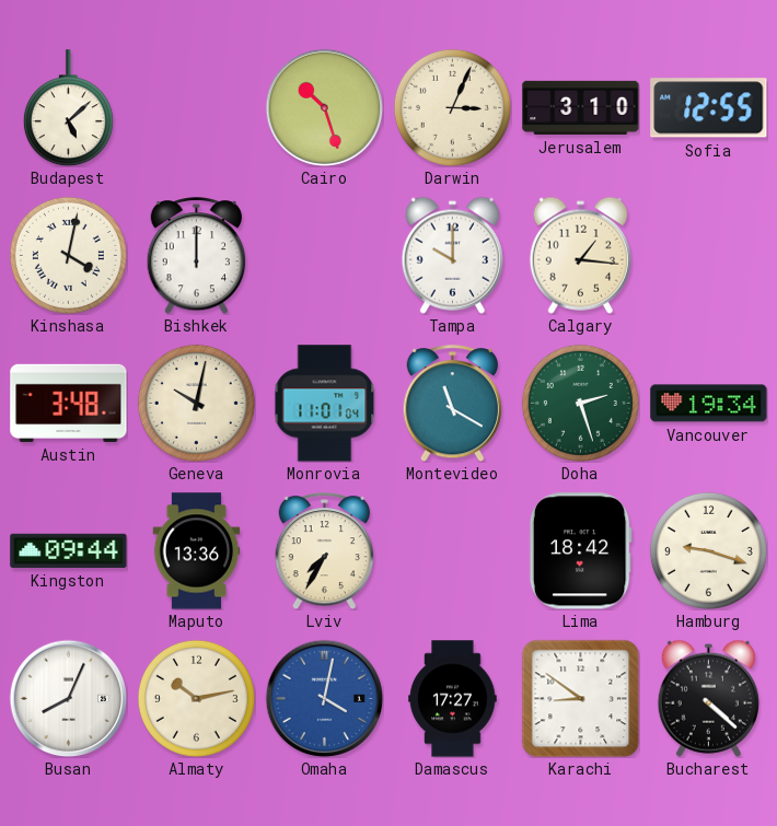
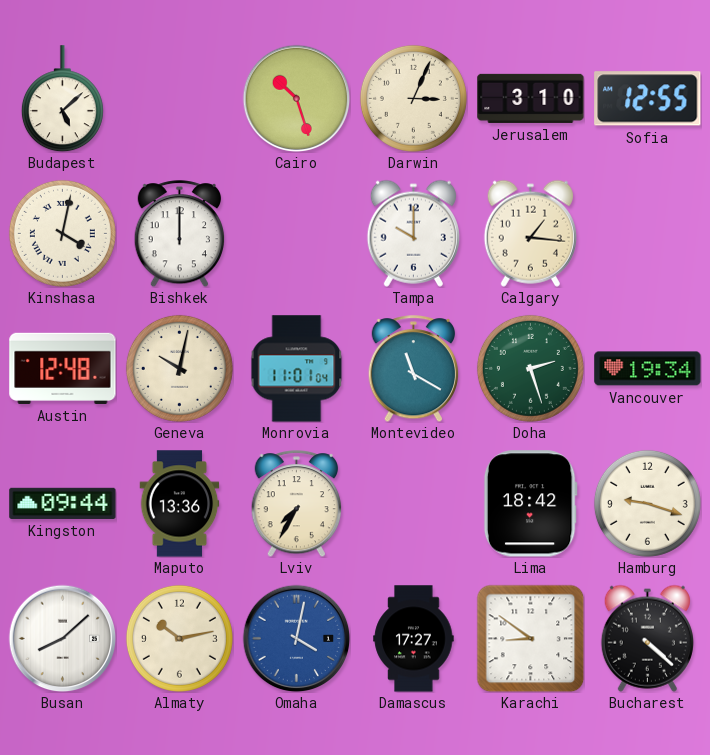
Austin: 3:48 -> 12:48 (63, 368)
Busan: 8:04 -> 8:08 (62, 638)
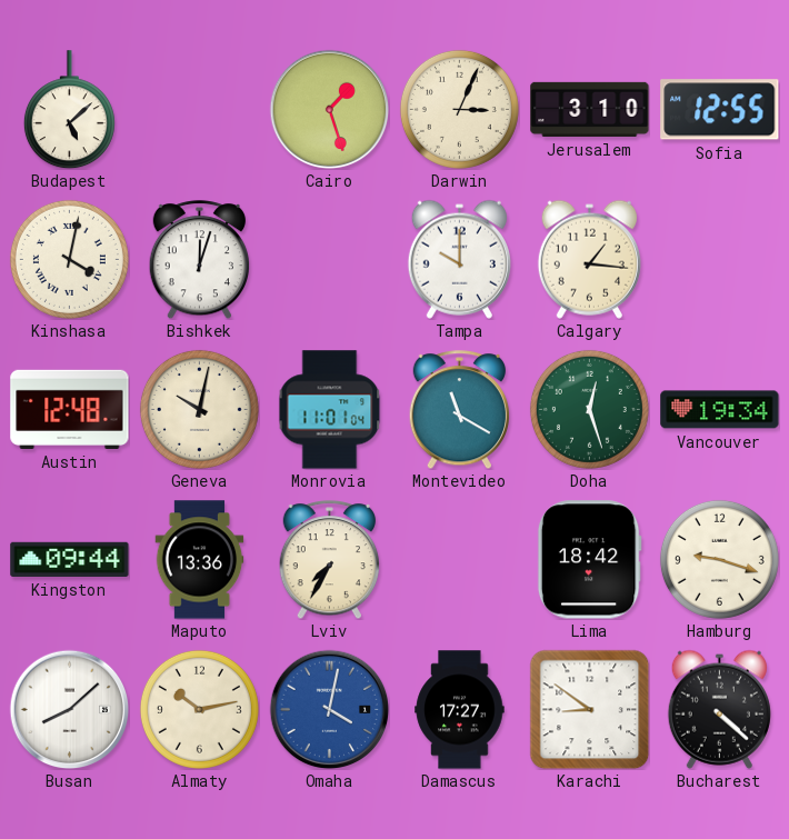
Cairo: 10:27 -> 1:27 (329, 109)
Bishkek: 12:00 -> 12:03 (199, 260)
Doha: 2:27 -> 12:27 (589, 409)
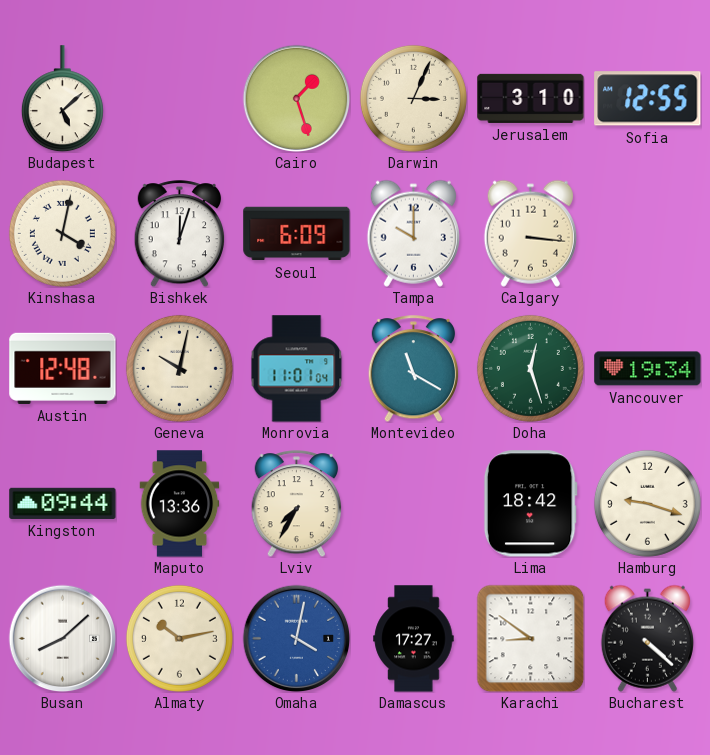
Seoul: none -> 6:09 (297, 234)
Calgary: 1:16 -> 3:16 (530, 233)
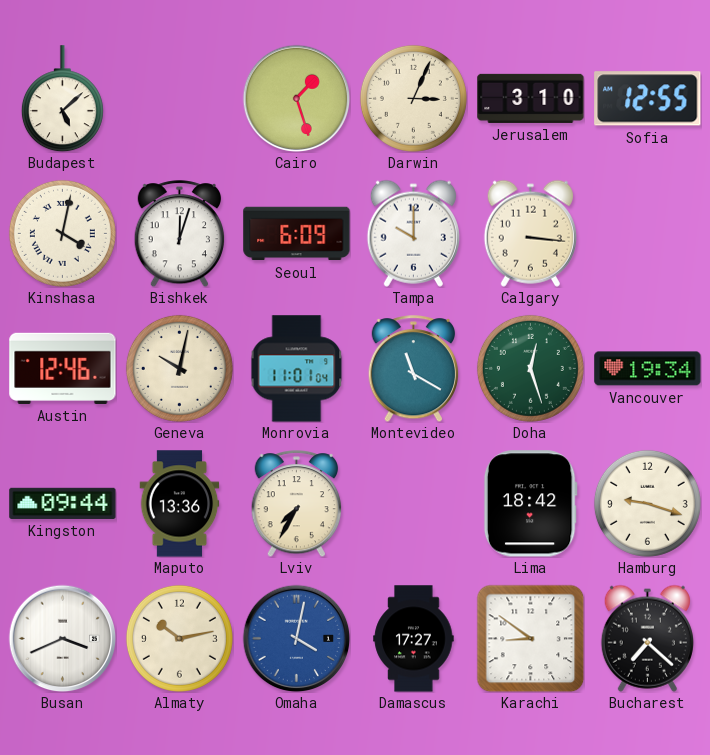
Austin: 12:48 -> 12:46 (63, 368)
Busan: 8:08 -> 3:41 (62, 638)
Bucharest: 4:22 -> 7:22 (647, 638)
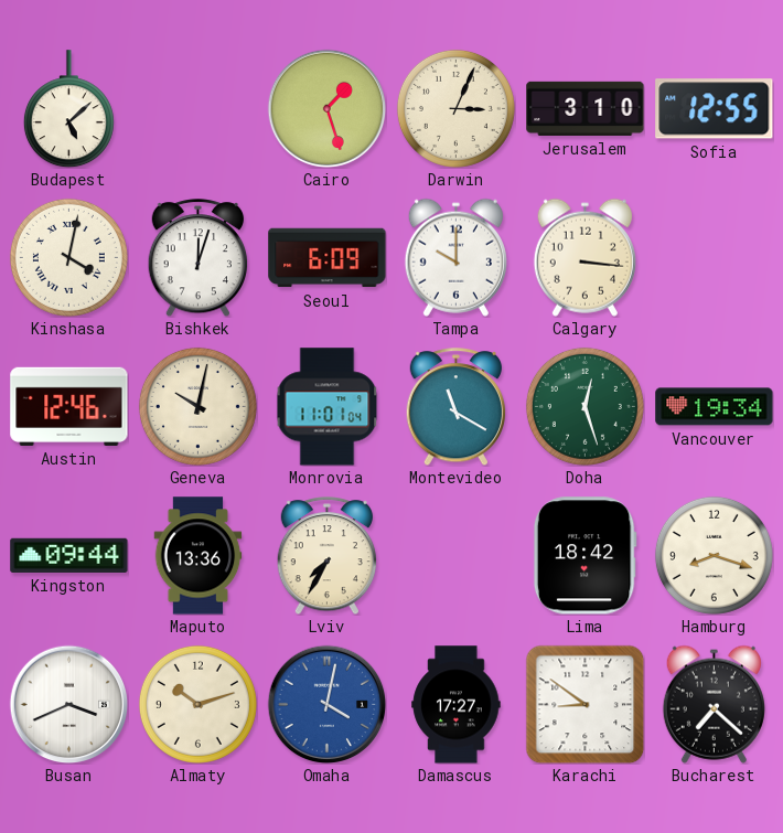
Hamburg: 9:18 -> 8:18 (714, 555)
Almaty: 10:13 -> 10:12 (197, 704)
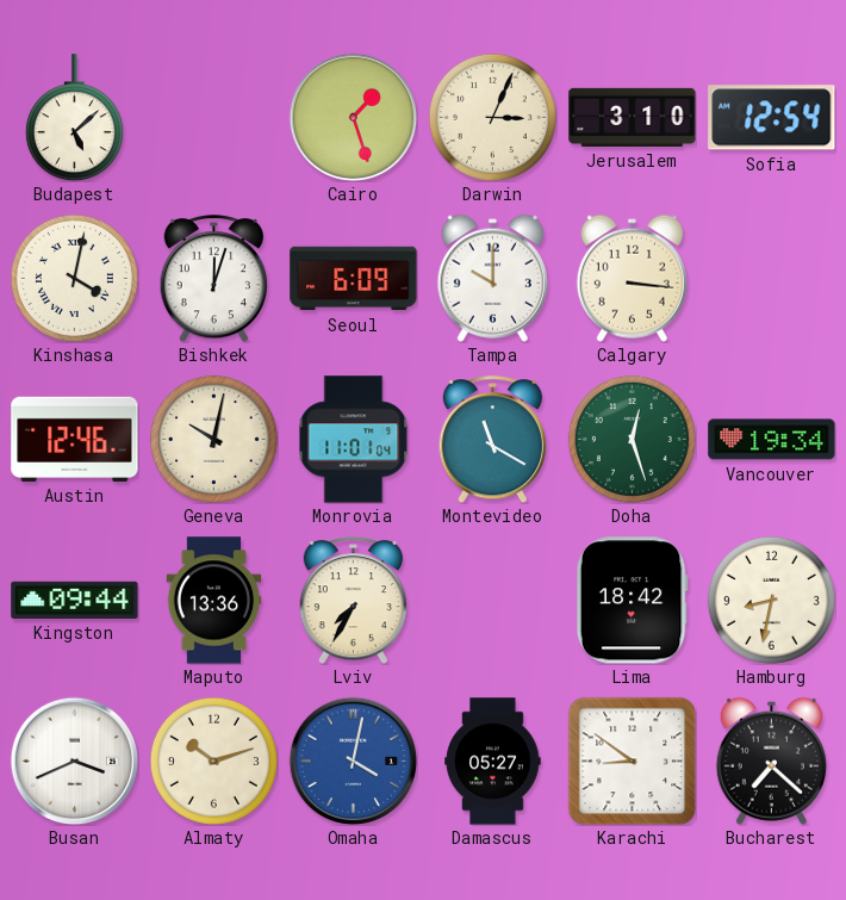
Sofia: 12:55 -> 12:54 (772, 118)
Hamburg: 8:18 -> 8:32 (771, 600)
Damascus: 17:27 -> 05:27 (493, 762)
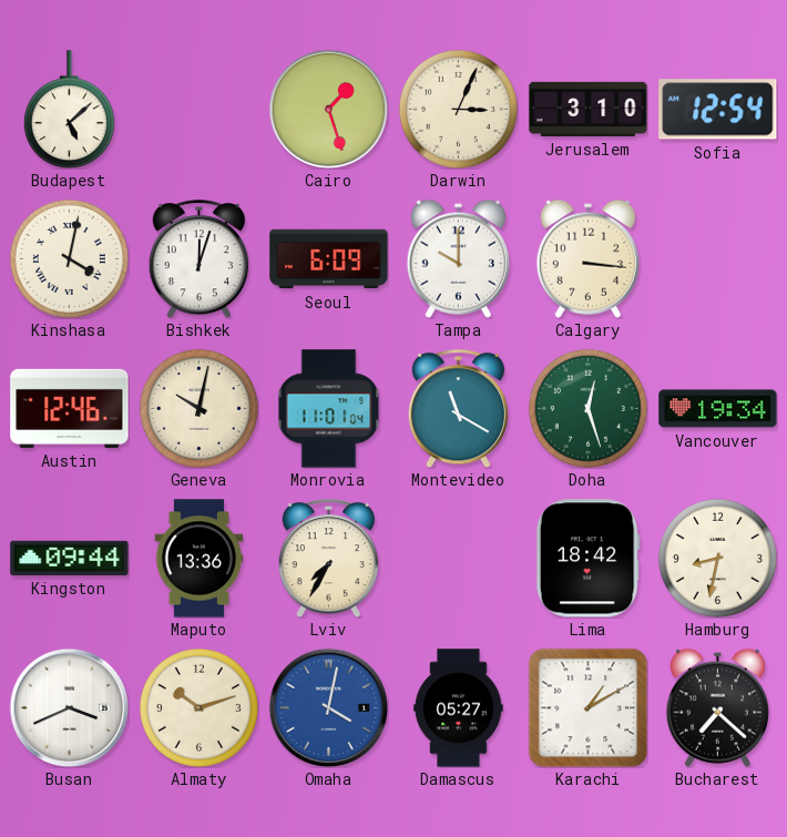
Karachi: 8:51 -> 1:10 (587, 707)
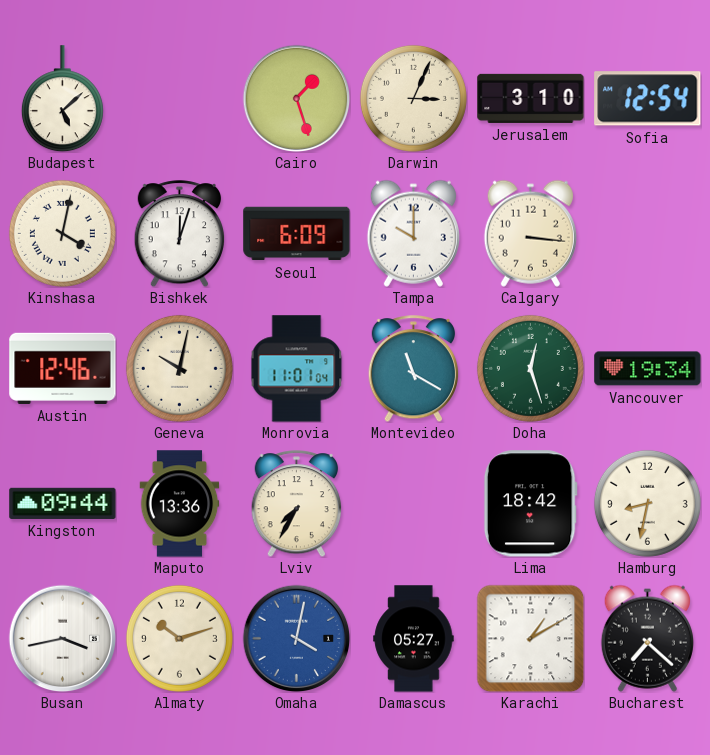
Busan: 3:41 -> 3:43 (62, 638)
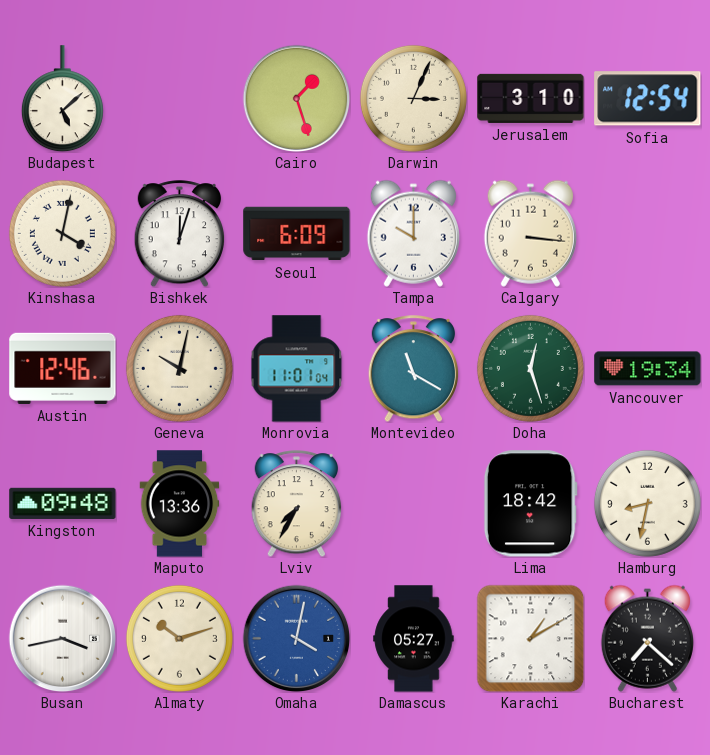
Kingston: 09:44 -> 09:48 (63, 503)
